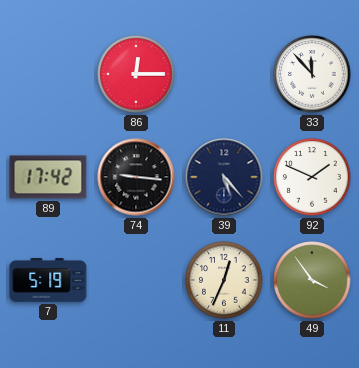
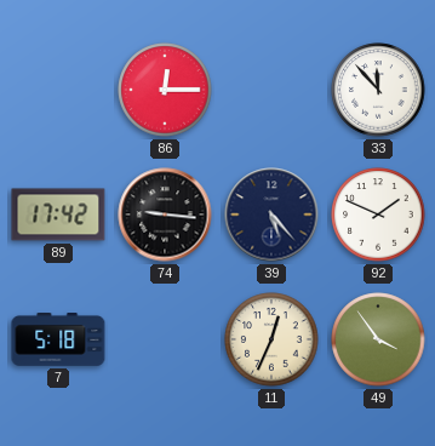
7: 5:19 -> 5:18 (58, 341)
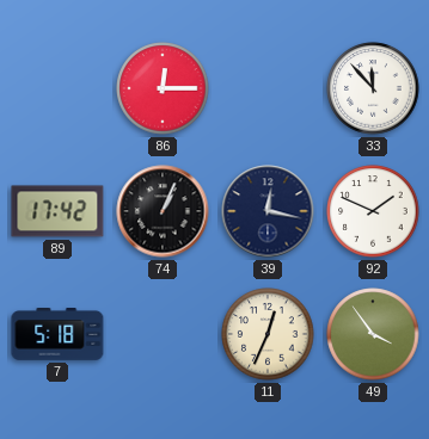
74: 9:16 -> 1:04 (163, 211)
39: 5:23 -> 12:17 (268, 211)
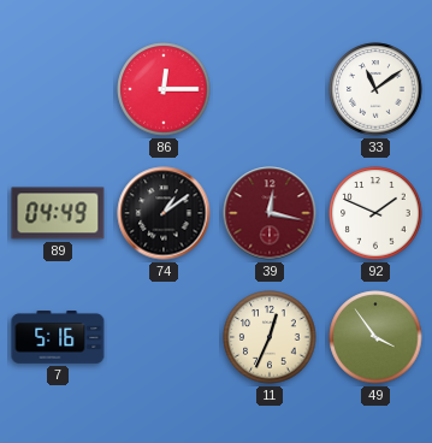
33: 11:53 -> 11:09 (375, 89)
89: 17:42 -> 04:49 (58, 213)
74: 1:04 -> 1:09 (164, 213)
39 dial: navy -> burgundy (270, 213)
7: 5:18 -> 5:16 (58, 338)
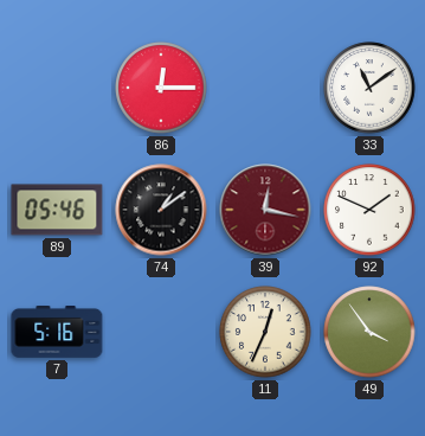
89: 04:49 -> 05:46 (57, 210)
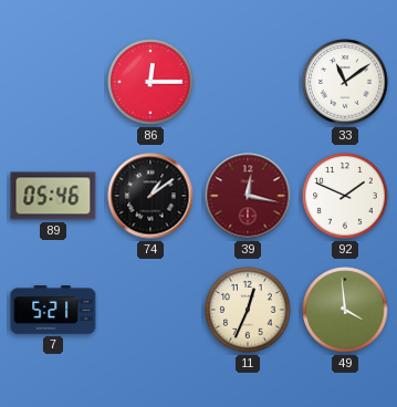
7: 5:16 -> 5:21 (53, 311)
49: 3:54 -> 3:59 (345, 310)
